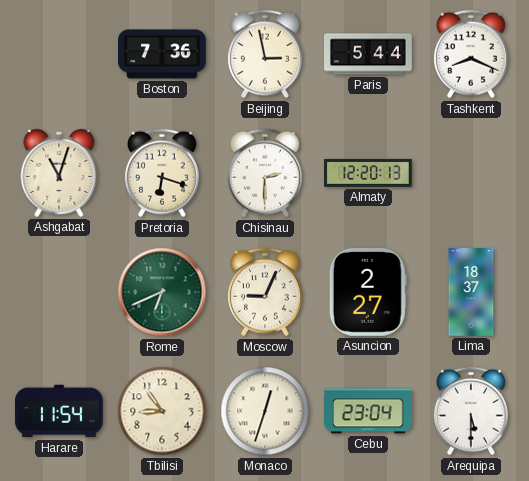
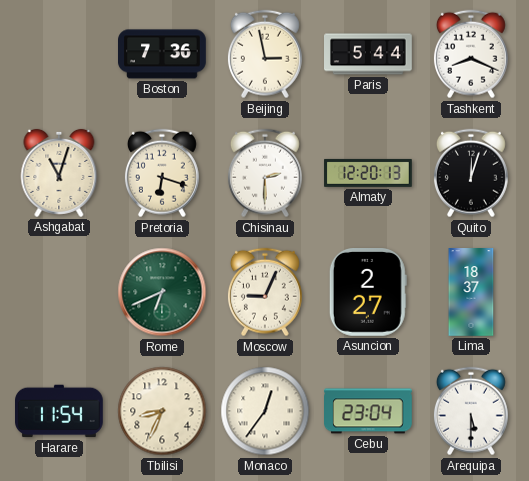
Quito: none -> 12:03 (471, 173)
Tbilisi: 8:54 -> 8:34 (162, 411)
Monaco: 12:33 -> 12:36 (265, 411)
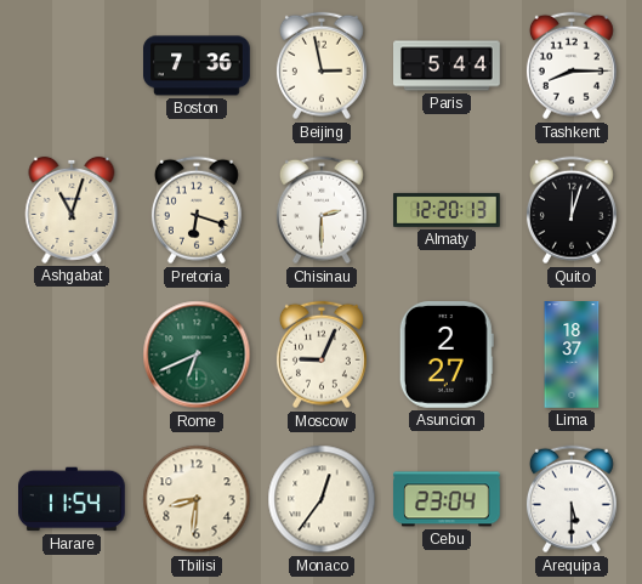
Tashkent: 8:19 -> 8:15 (572, 66)
Tbilisi: 8:34 -> 8:31 (197, 499)
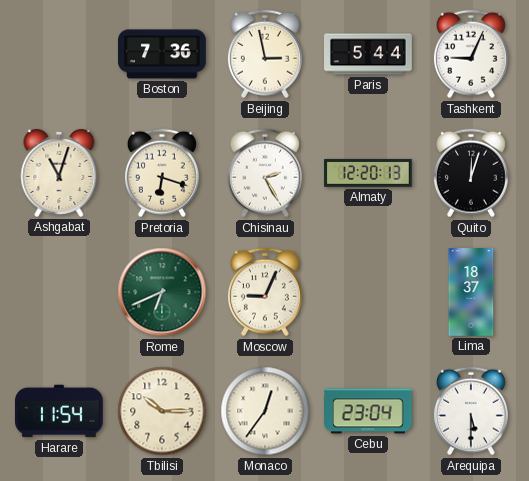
Tashkent: 8:15 -> 9:04 (471, 54)
Chisinau: 2:30 -> 2:25 (265, 173)
Asuncion: 2:27 -> none (447, 356)
Tbilisi: 8:31 -> 10:15 (162, 411)
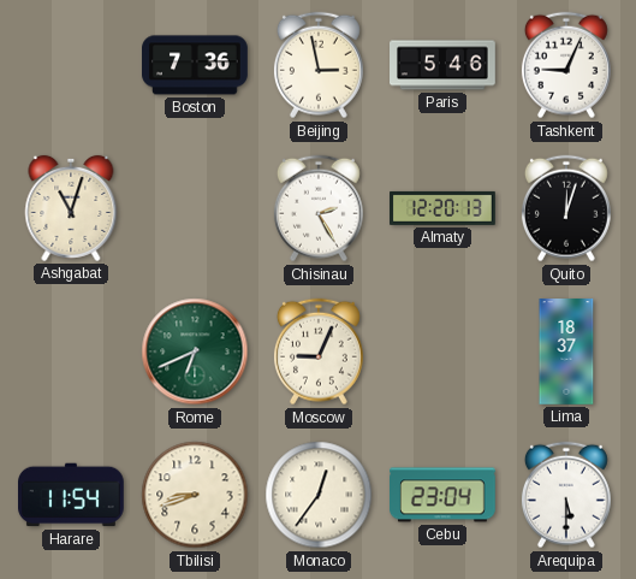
Paris: 5:44 -> 5:46 (442, 65)
Pretoria: 6:18 -> none (162, 173)
Tbilisi: 10:15 -> 8:42 (195, 495)
